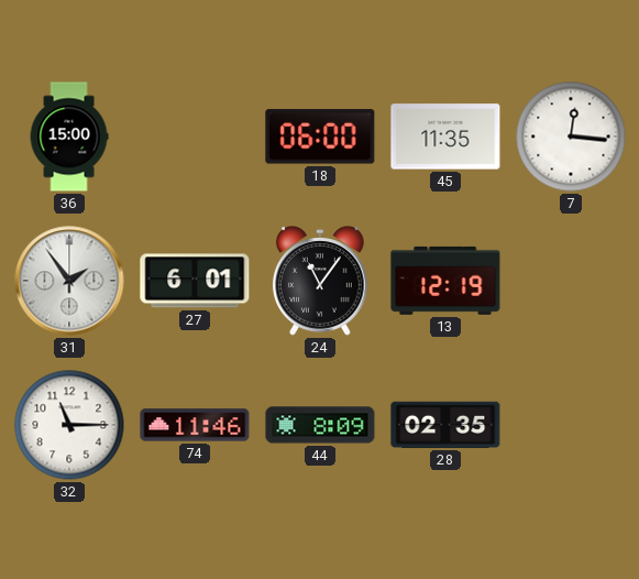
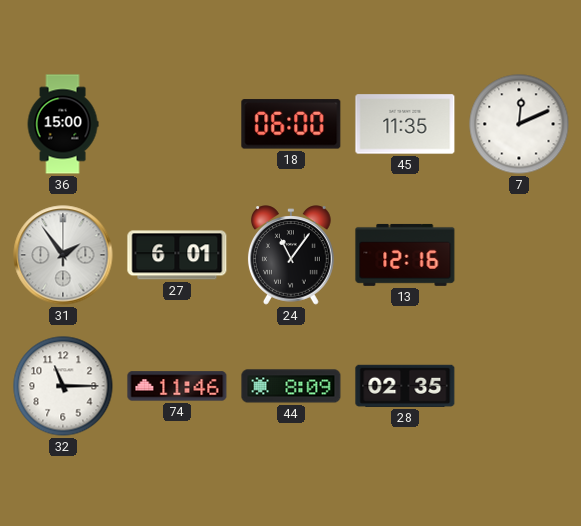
7: 12:16 -> 12:11 (519, 124)
13: 12:19 -> 12:16 (405, 255)
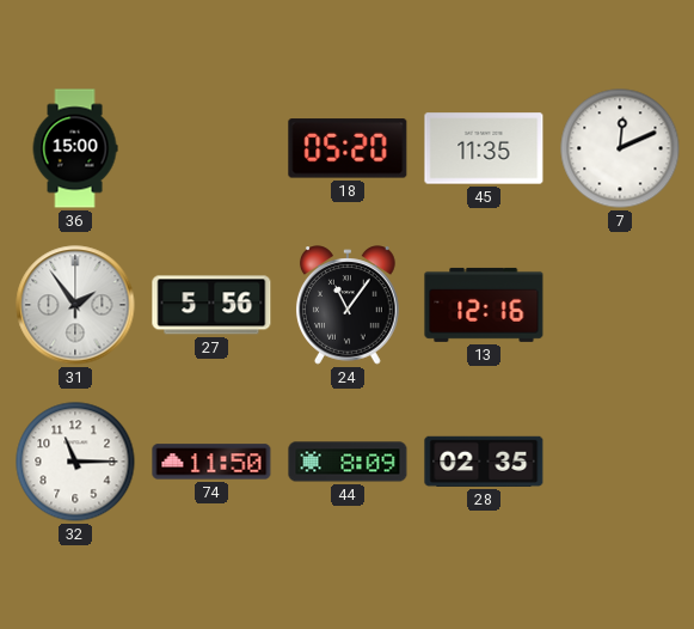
18: 06:00 -> 05:20 (348, 148)
27: 6:01 -> 5:56 (211, 305)
74: 11:46 -> 11:50 (211, 462)
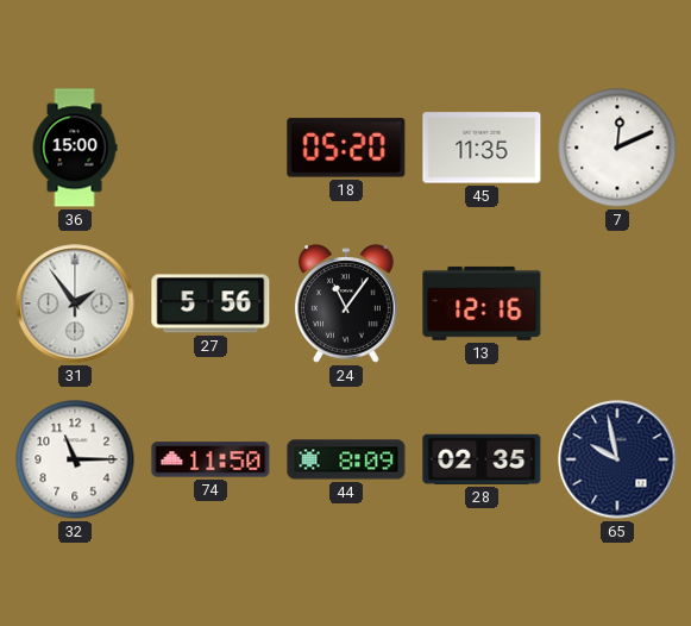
65: none -> 9:58 (617, 459)
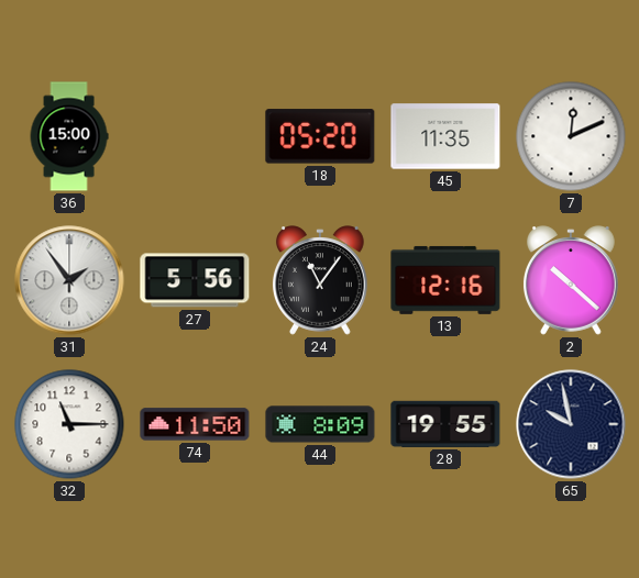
2: none -> 10:22 (571, 280)
28: 02:35 -> 19:55 (445, 424)
